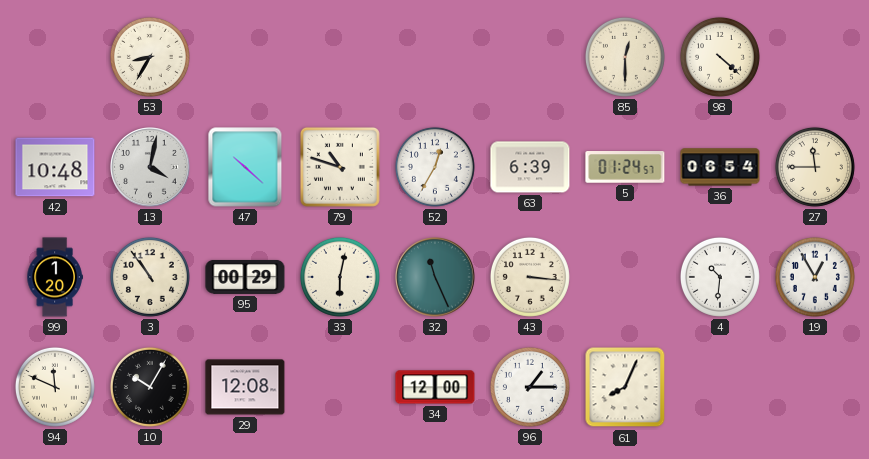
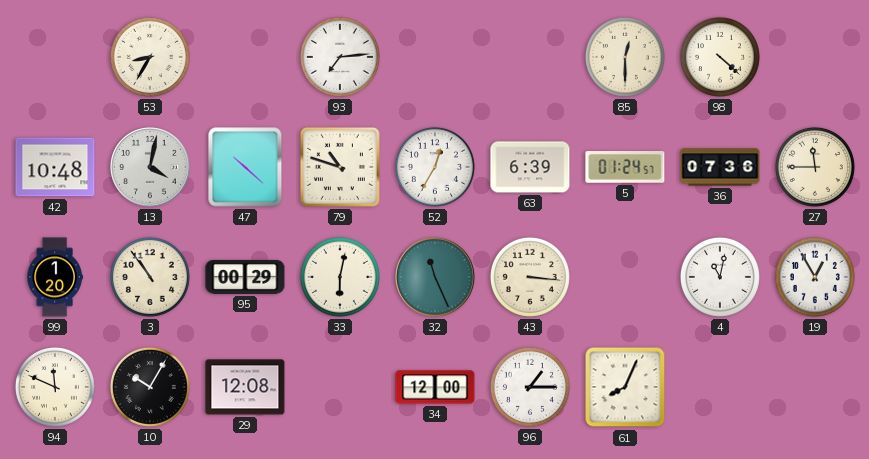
93: none -> 7:14 (340, 57)
36: 06:54 -> 07:36 (720, 167)
4: 10:31 -> 11:02 (720, 277)
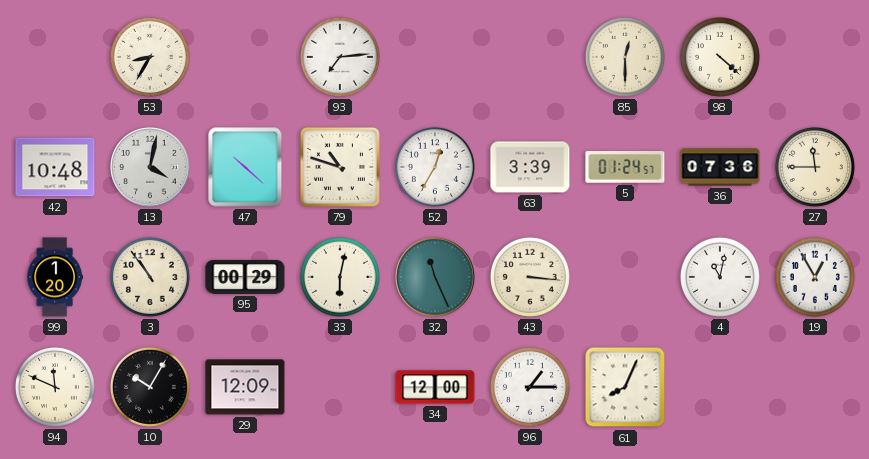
63: 6:39 -> 3:39 (530, 167)
29: 12:08 -> 12:09 (245, 387)
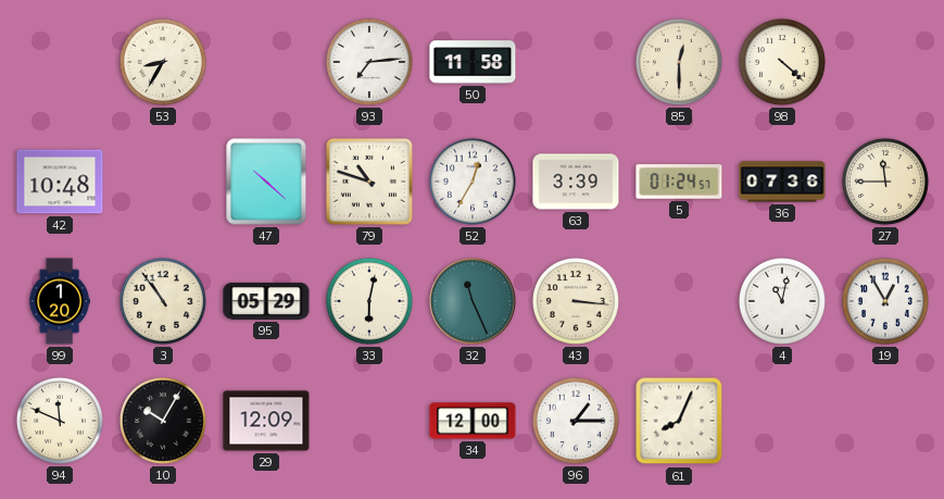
50: none -> 11:58 (473, 62)
13: 4:02 -> none (150, 167)
95: 00:29 -> 05:29 (266, 301)
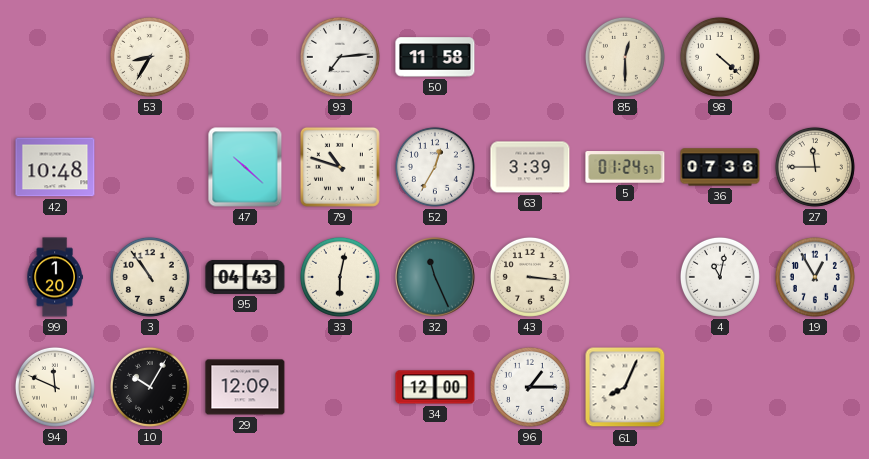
95: 05:29 -> 04:43 (245, 277)
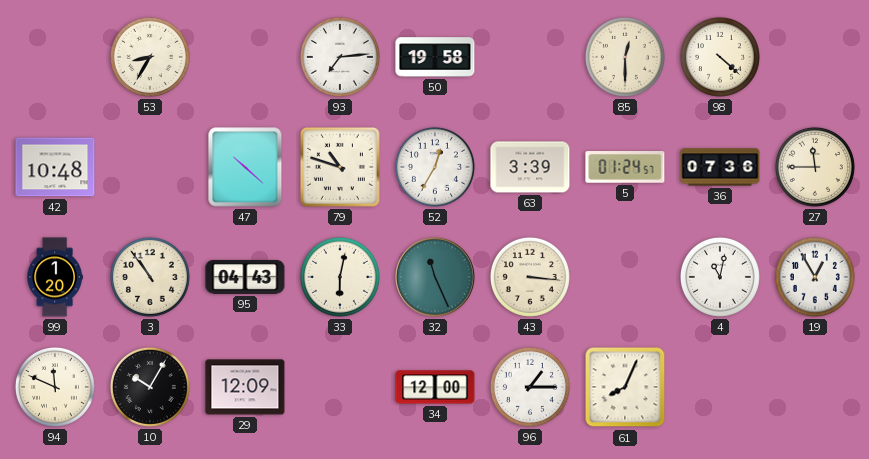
50: 11:58 -> 19:58 (435, 57)
